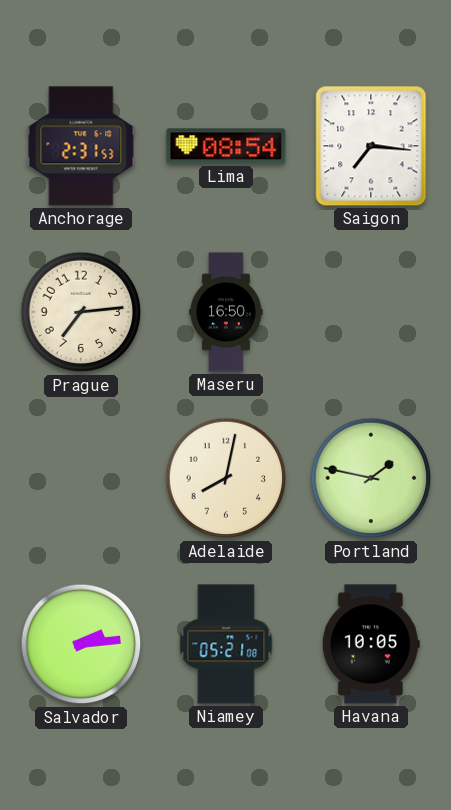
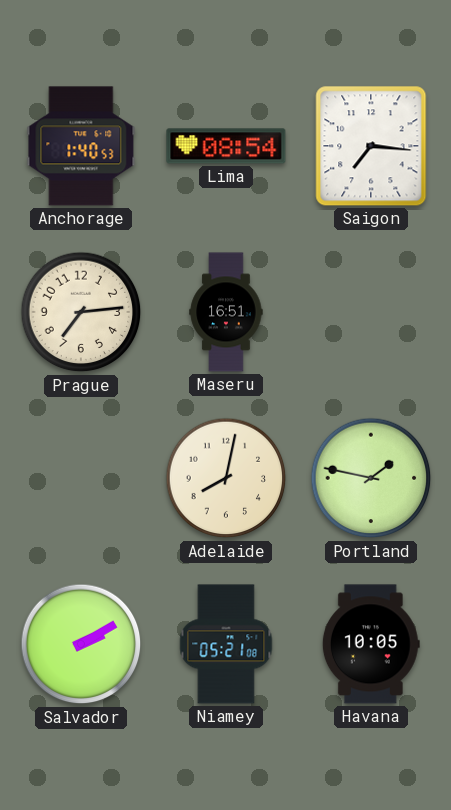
Anchorage: 2:31 -> 1:40 (81, 146)
Maseru: 16:50 -> 16:51 (226, 312)
Salvador: 2:14 -> 2:10 (81, 644)
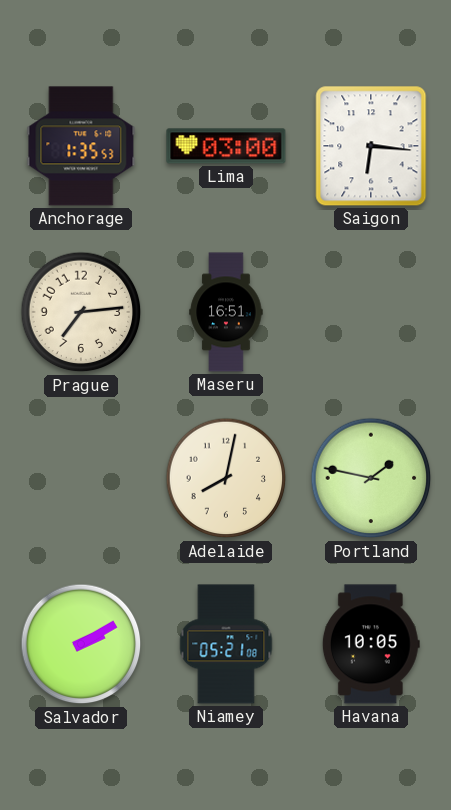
Anchorage: 1:40 -> 1:35 (81, 146)
Lima: 08:54 -> 03:00 (226, 146)
Saigon: 7:16 -> 6:16 (371, 146)
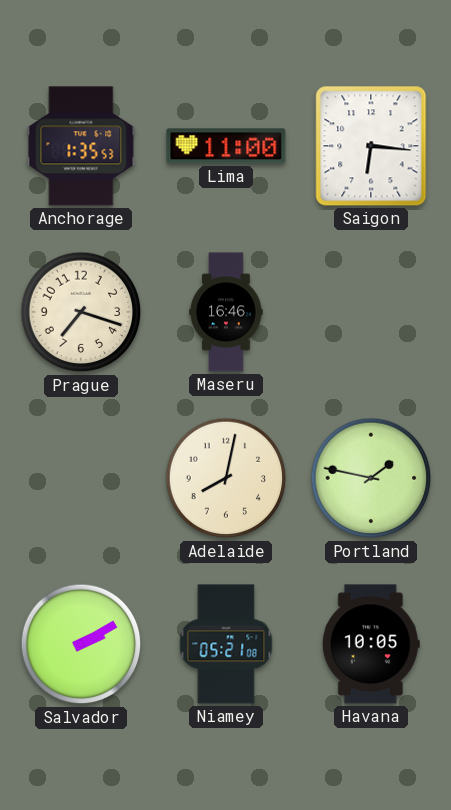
Lima: 03:00 -> 11:00 (226, 146)
Prague: 7:14 -> 7:18 (81, 312)
Maseru: 16:51 -> 16:46 (226, 312)
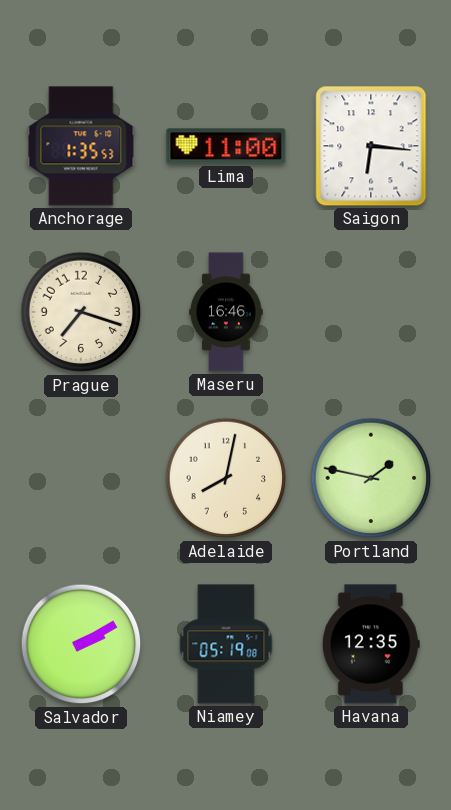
Niamey: 05:21 -> 05:19 (226, 644)
Havana: 10:05 -> 12:35 (371, 644)
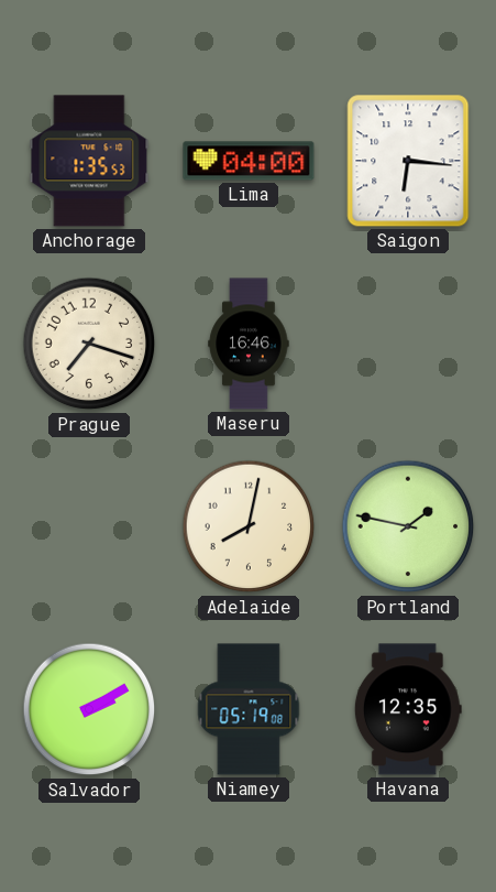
Lima: 11:00 -> 04:00 (249, 161)
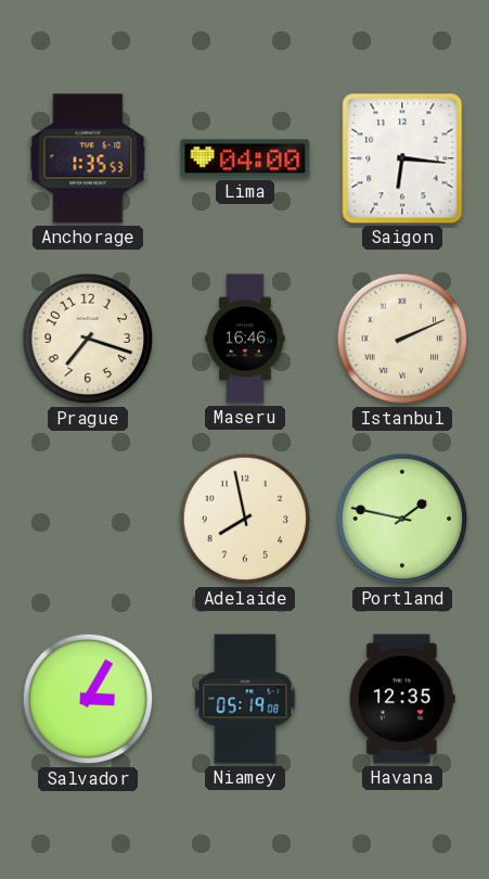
Istanbul: none -> 2:11 (402, 339)
Adelaide: 8:02 -> 7:58 (245, 519)
Salvador: 2:10 -> 3:05 (88, 699)
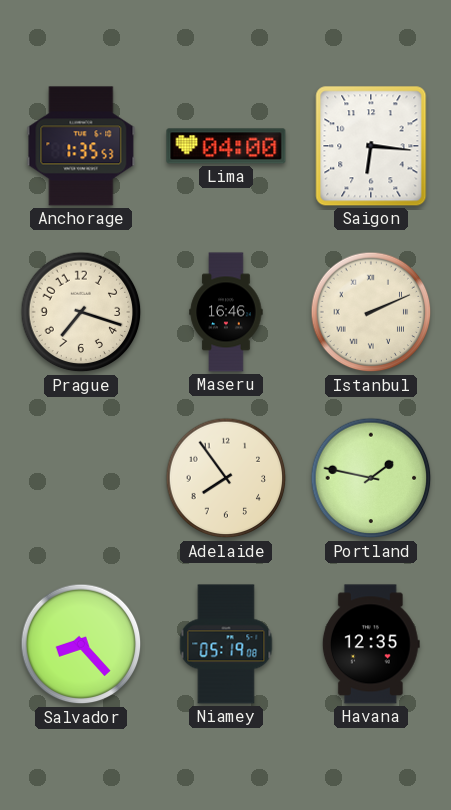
Adelaide: 7:58 -> 7:54 (226, 478)
Salvador: 3:05 -> 8:23 (81, 644)
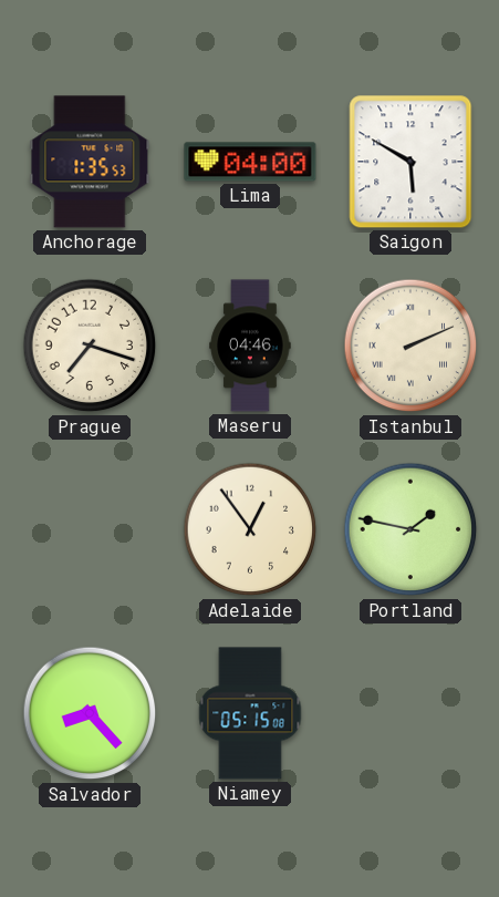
Saigon: 6:16 -> 5:50 (410, 162)
Maseru: 16:46 -> 04:46 (250, 346)
Adelaide: 7:54 -> 12:54 (250, 529)
Niamey: 05:19 -> 05:15 (250, 713)
Havana: 12:35 -> none (371, 644)
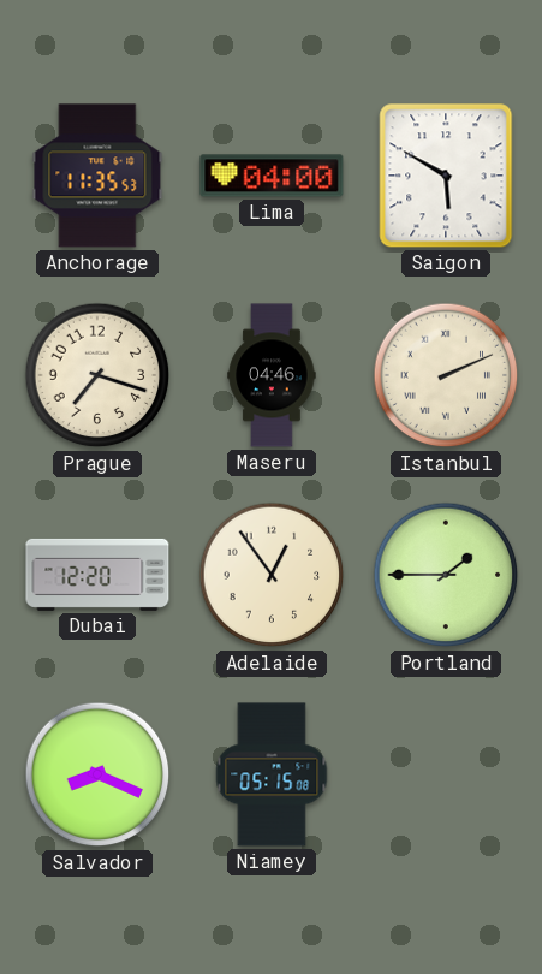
Anchorage: 1:35 -> 11:35 (97, 176)
Dubai: none -> 12:20 (97, 575)
Portland: 1:47 -> 1:45 (446, 575)
Salvador: 8:23 -> 8:19 (97, 774)
